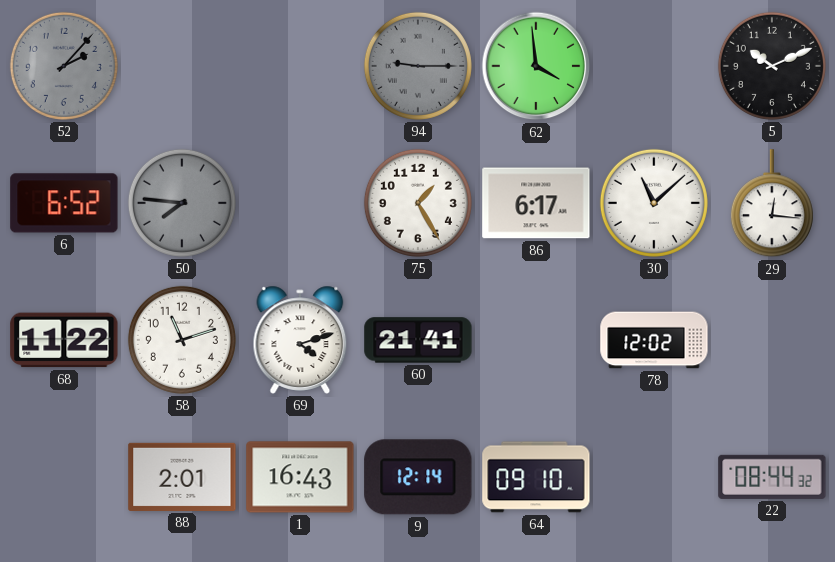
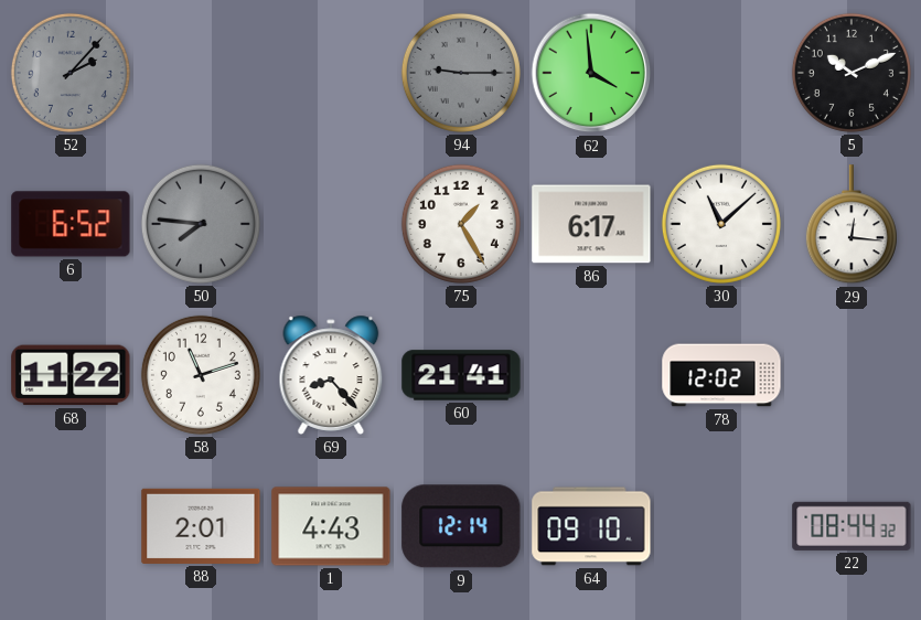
69: 4:12 -> 8:23 (331, 375)
1: 16:43 -> 4:43 (331, 526)
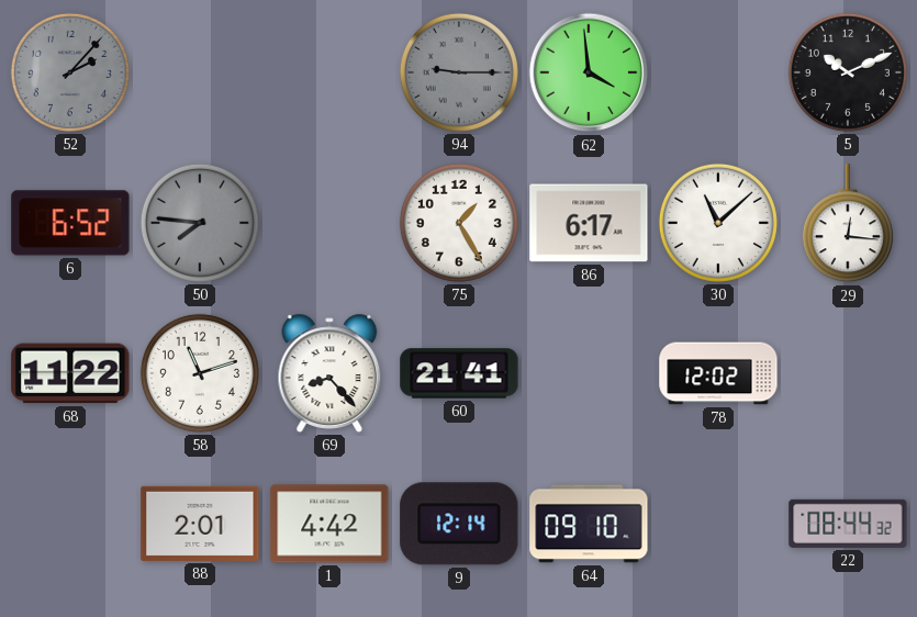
1: 4:43 -> 4:42 (329, 524)
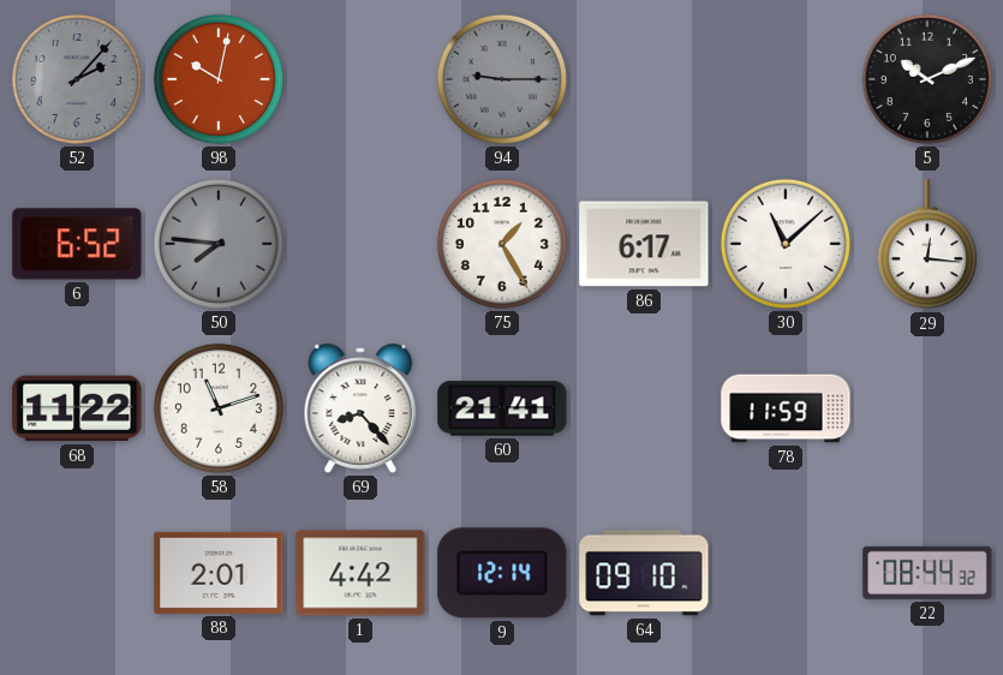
98: none -> 10:02 (219, 79)
62: 3:59 -> none (589, 72)
78: 12:02 -> 11:59 (786, 408)
